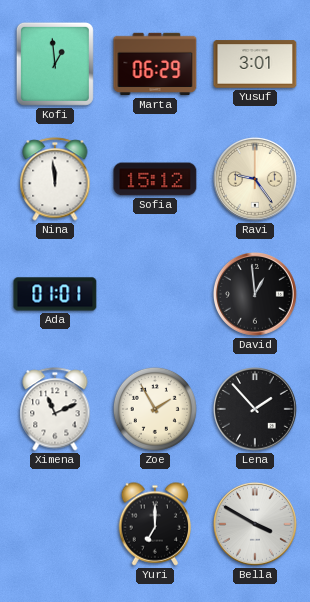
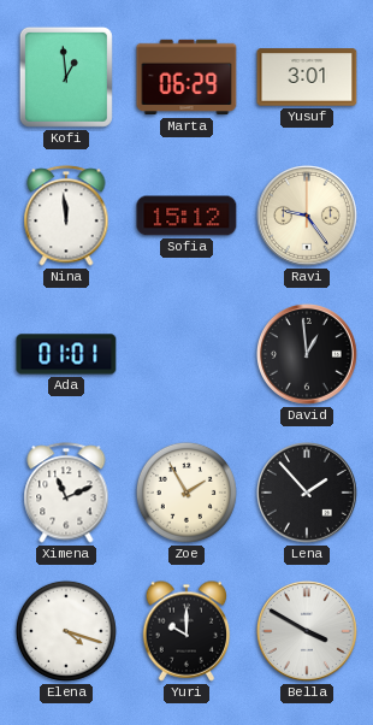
Elena: none -> 4:18 (66, 631)
Yuri: 7:00 -> 10:00 (186, 631)
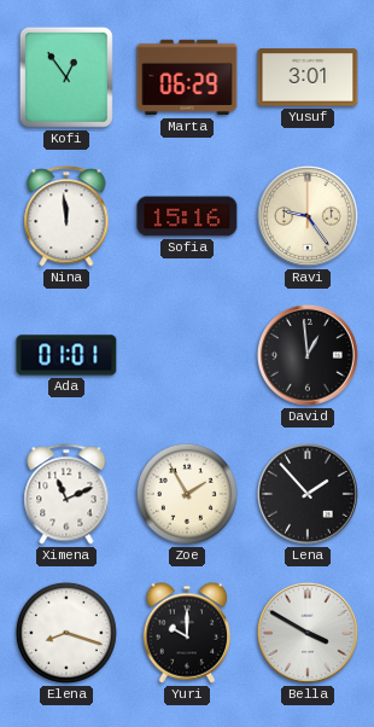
Kofi: 12:59 -> 12:54 (66, 77)
Sofia: 15:12 -> 15:16 (187, 216)
Elena: 4:18 -> 8:18 (66, 633)
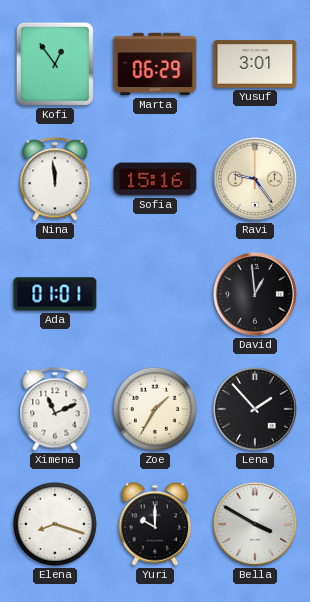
Zoe: 1:55 -> 1:35 (155, 409)
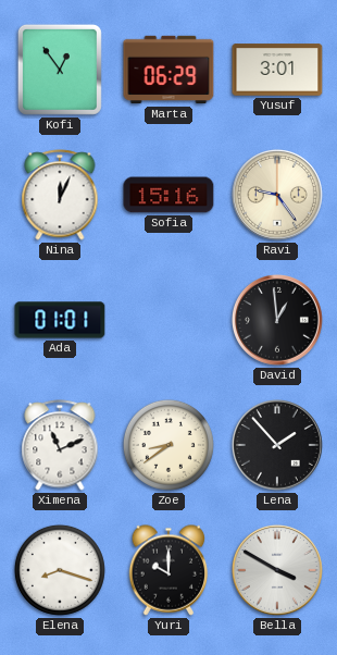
Nina: 11:59 -> 12:04 (60, 195)
Zoe: 1:35 -> 8:39 (168, 445)
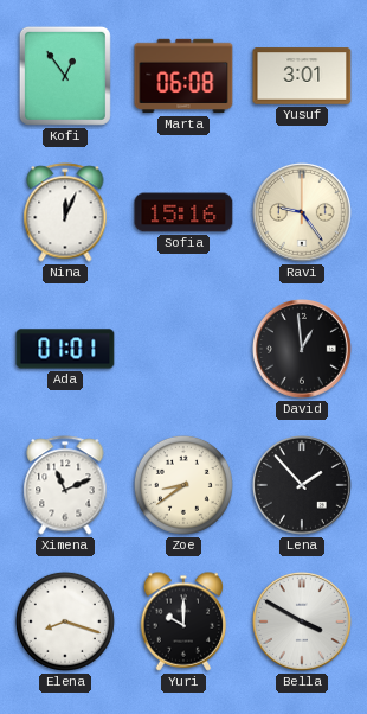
Marta: 06:29 -> 06:08 (183, 76)
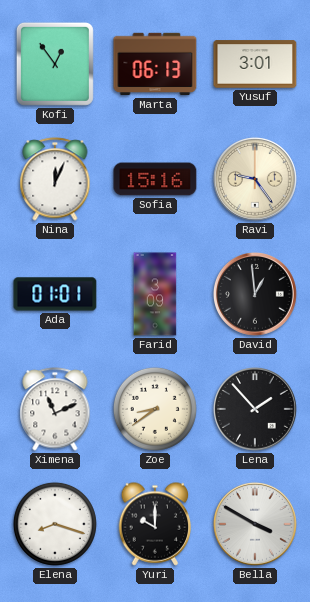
Marta: 06:08 -> 06:13 (155, 64)
Farid: none -> 3:09 (155, 294)
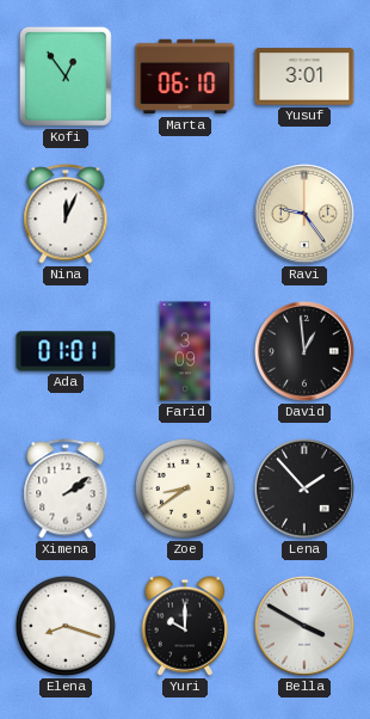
Marta: 06:13 -> 06:10 (185, 76)
Sofia: 15:16 -> none (155, 179)
Ximena: 11:11 -> 2:09 (66, 488)
